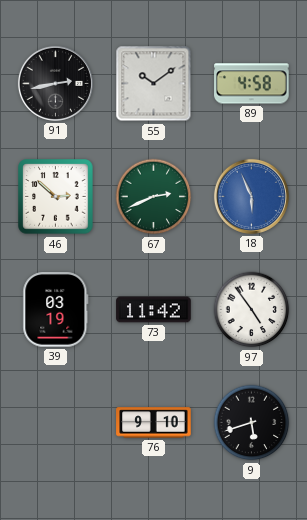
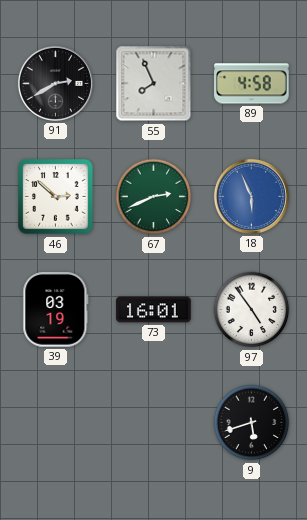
91: 2:43 -> 2:40 (55, 83)
55: 10:09 -> 7:56 (154, 84)
73: 11:42 -> 16:01 (154, 310)
76: 9:10 -> none (154, 423)
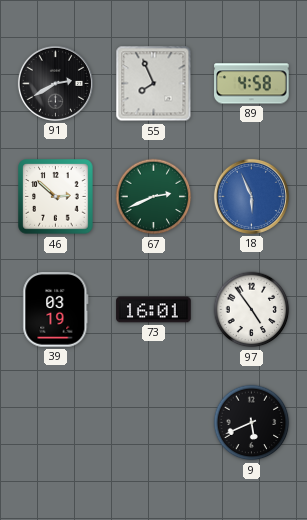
9: 5:42 -> 5:41 (252, 423)
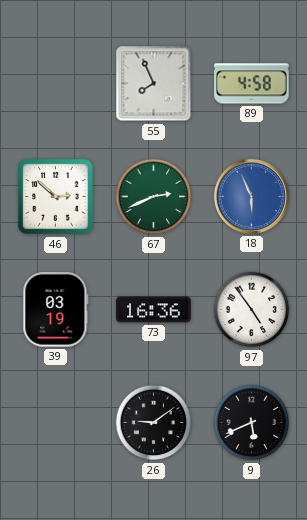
91: 2:40 -> none (55, 83)
73: 16:01 -> 16:36 (154, 310)
26: none -> 9:09 (154, 423)
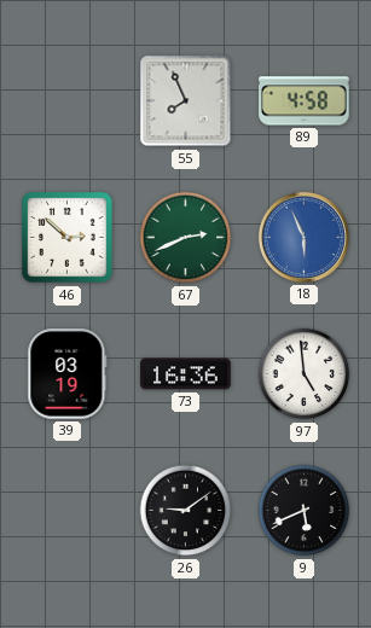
97: 4:54 -> 4:59 (305, 374)
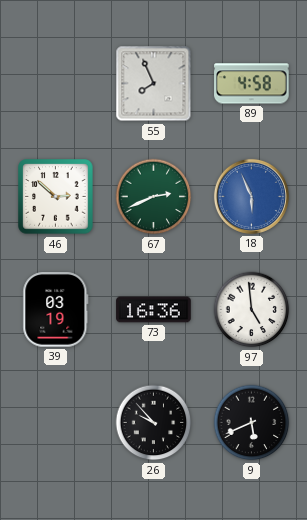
26: 9:09 -> 9:53 (154, 423)
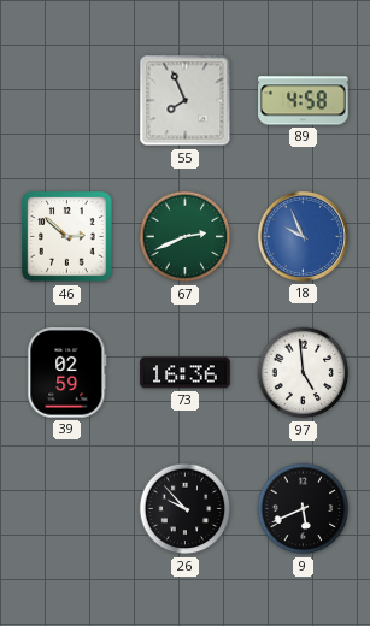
18: 5:56 -> 9:56 (303, 236)
39: 03:19 -> 02:59 (67, 373)
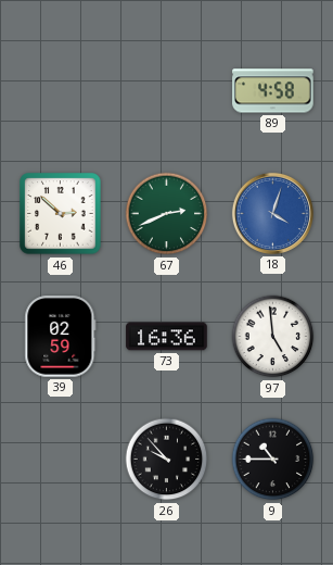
55: 7:56 -> none (186, 101)
18: 9:56 -> 4:03 (272, 213)
9: 5:41 -> 10:45 (273, 460)
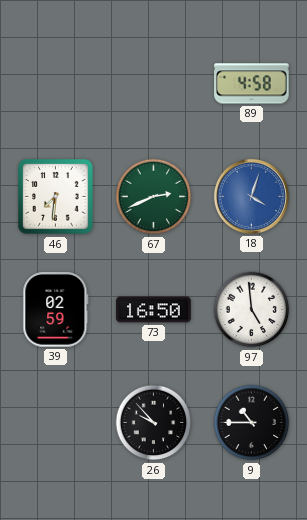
46: 2:52 -> 7:31 (56, 197)
73: 16:36 -> 16:50 (154, 310)
